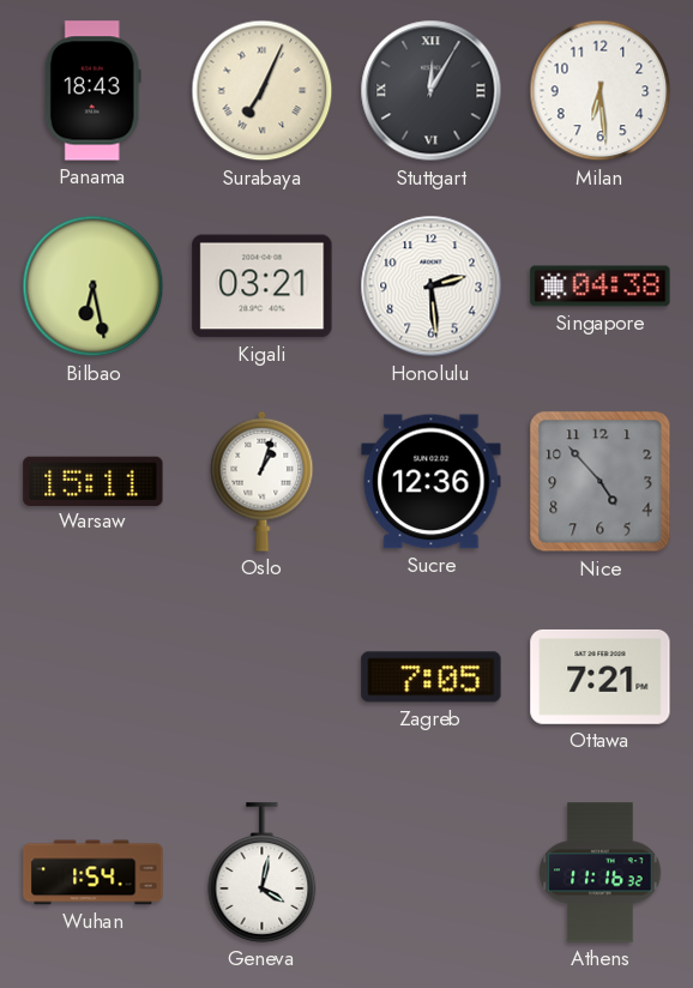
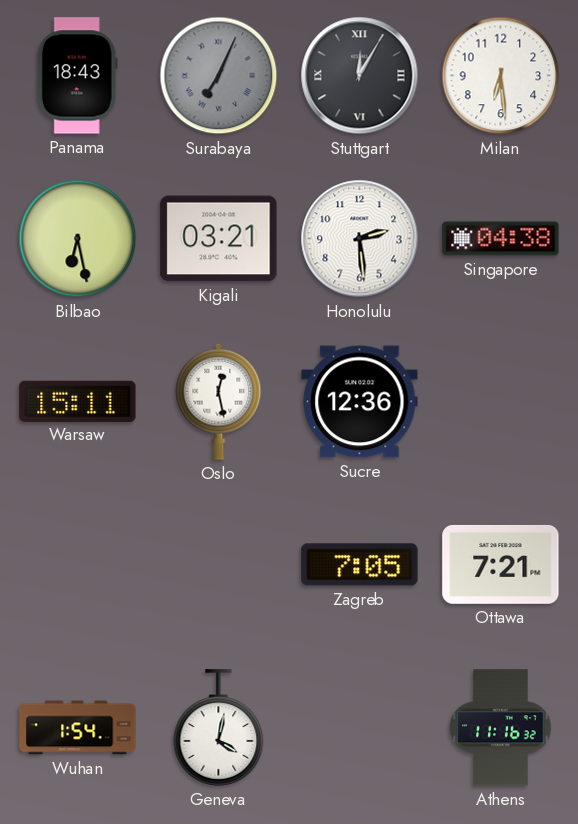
Surabaya dial: cream -> grey (219, 76)
Oslo: 1:03 -> 12:28 (219, 401)
Nice: 4:53 -> none (601, 482)
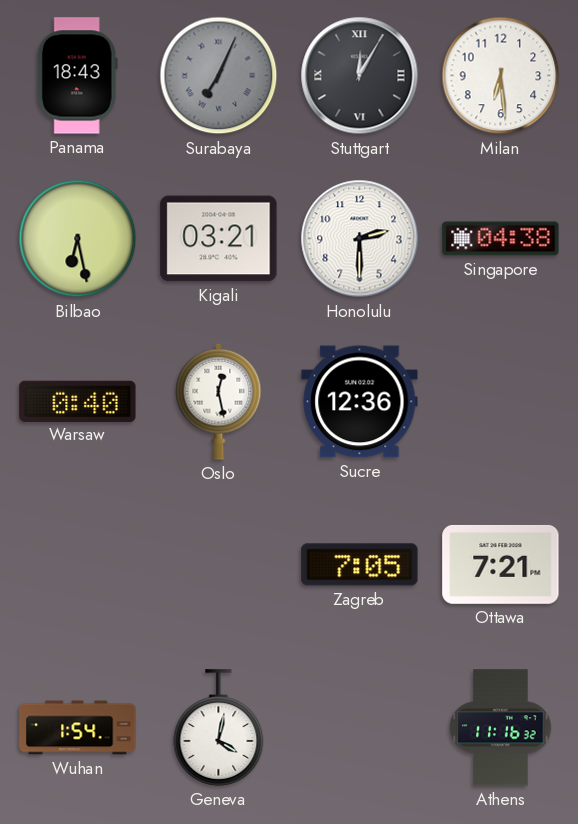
Honolulu: 2:29 -> 2:30 (360, 239)
Warsaw: 15:11 -> 0:40 (78, 401)
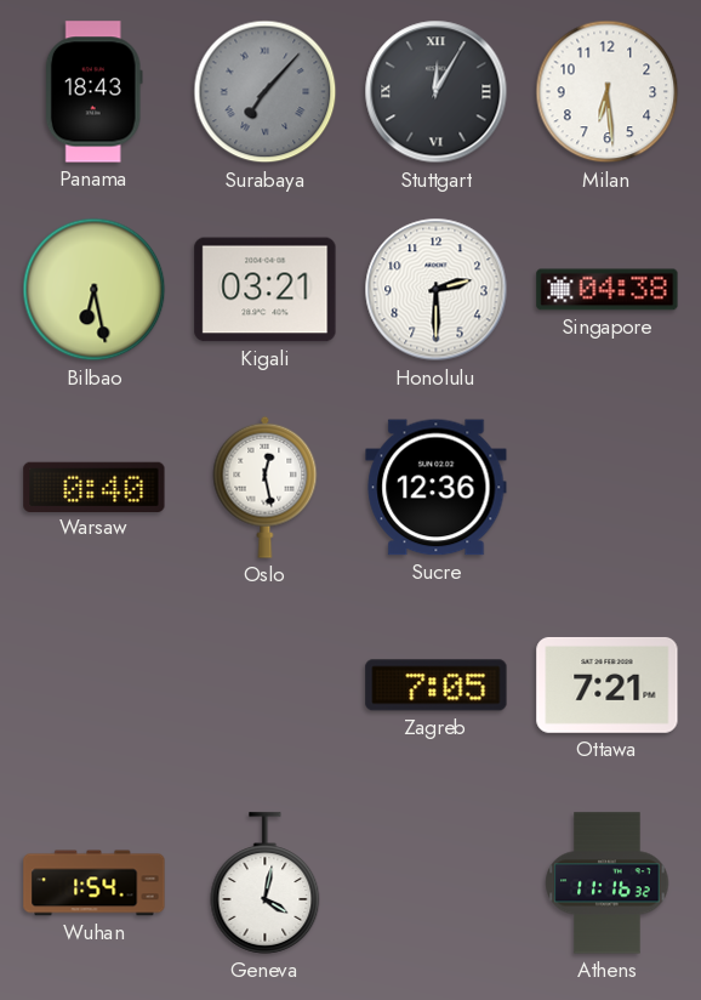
Surabaya: 7:04 -> 7:07 (266, 92)
